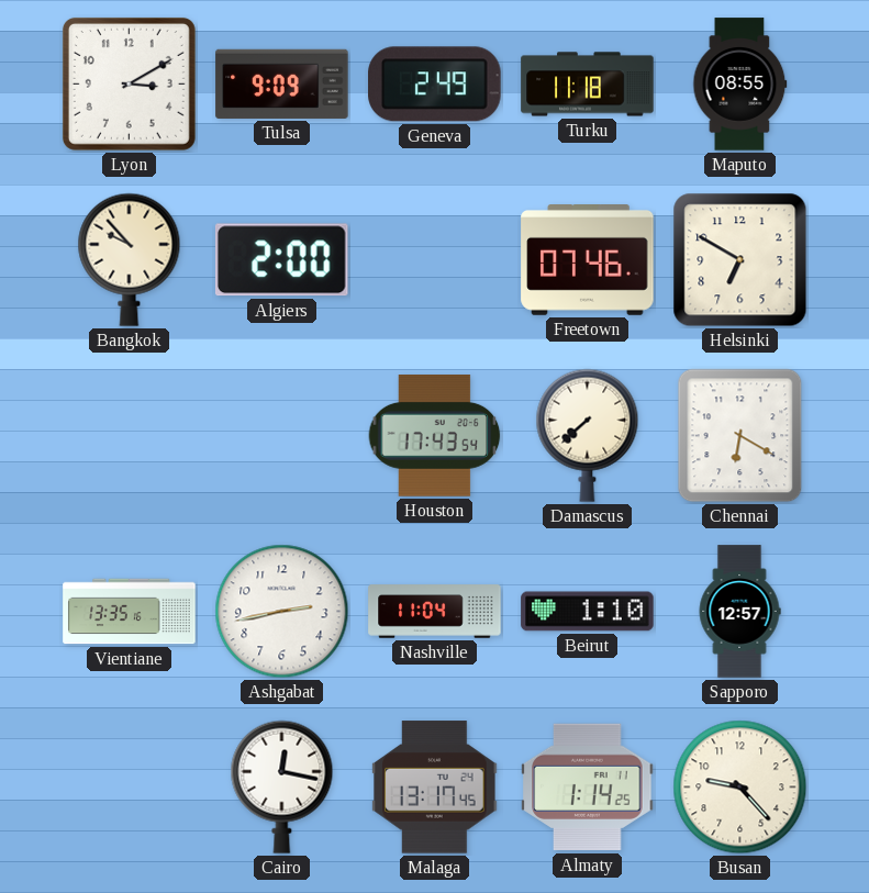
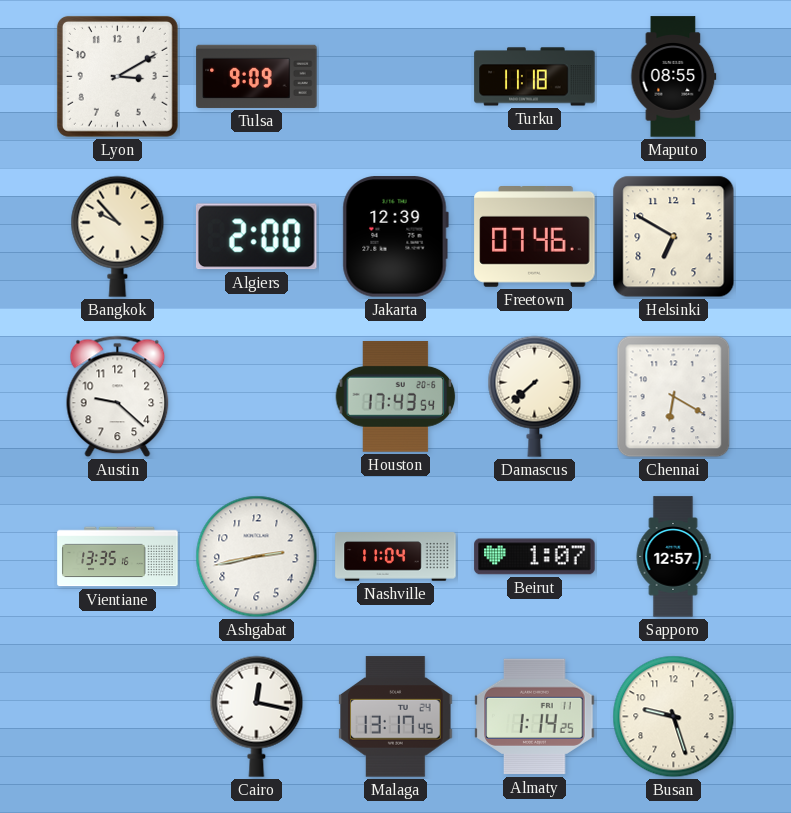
Geneva: 2:49 -> none (435, 85)
Jakarta: none -> 12:39 (395, 237)
Austin: none -> 9:22 (118, 397)
Beirut: 1:10 -> 1:07 (535, 557)
Busan: 9:23 -> 9:27 (674, 717)
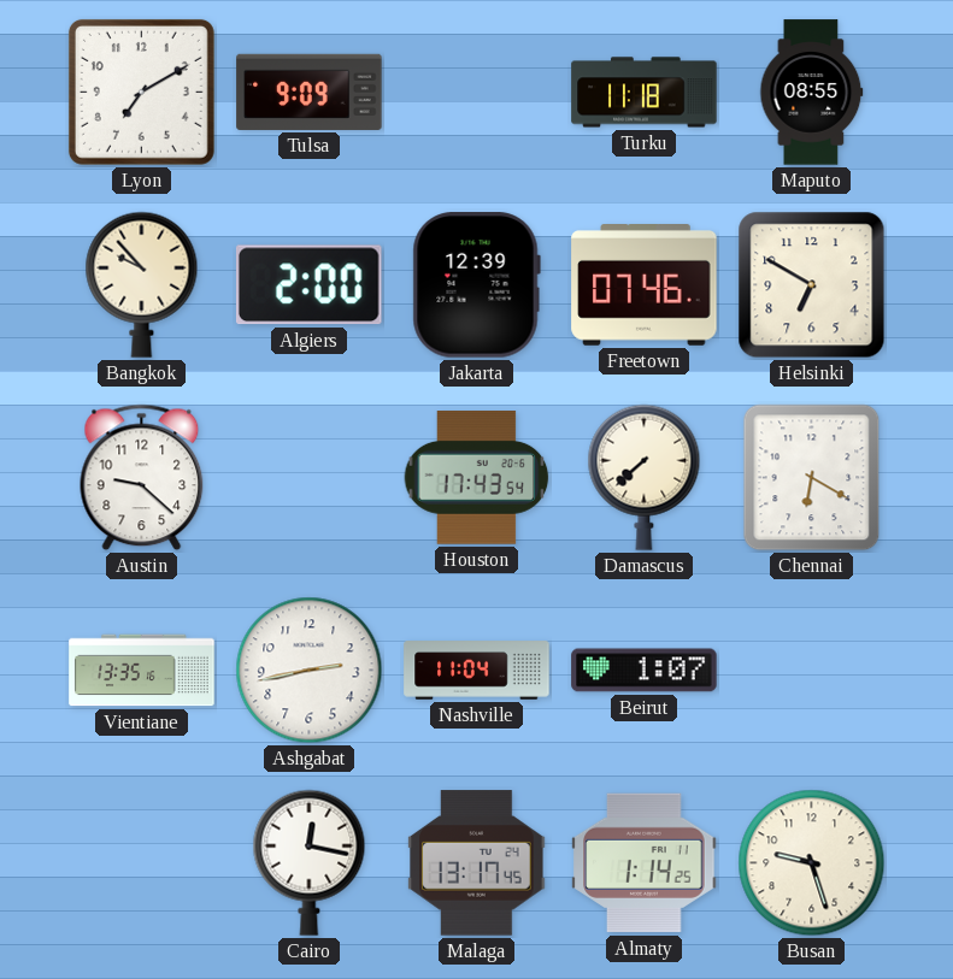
Lyon: 3:10 -> 7:10 (141, 92)
Sapporo: 12:57 -> none (673, 557)
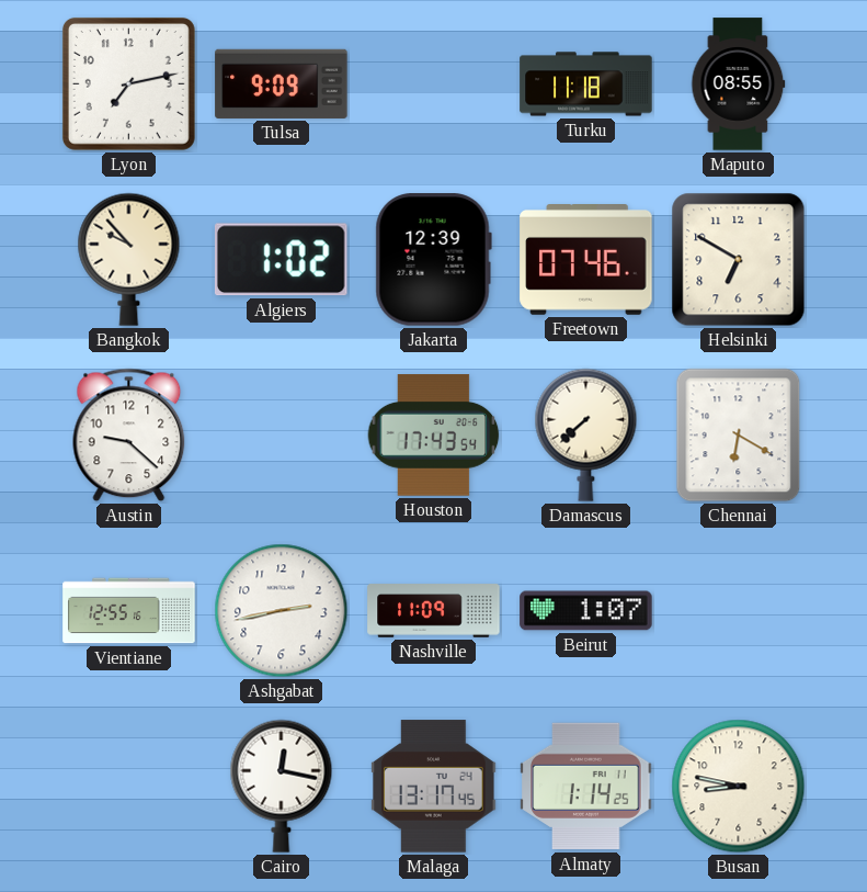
Lyon: 7:10 -> 7:13 (128, 83)
Algiers: 2:00 -> 1:02 (281, 260)
Vientiane: 13:35 -> 12:55 (129, 611)
Nashville: 11:04 -> 11:09 (434, 611)
Busan: 9:27 -> 8:47 (739, 787)
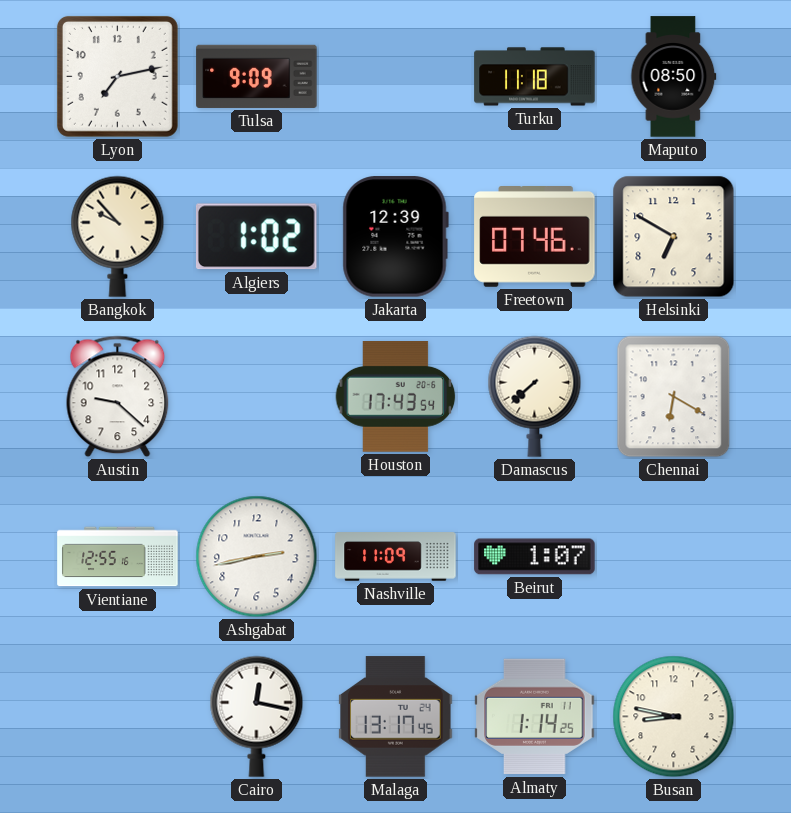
Maputo: 08:55 -> 08:50 (674, 77)
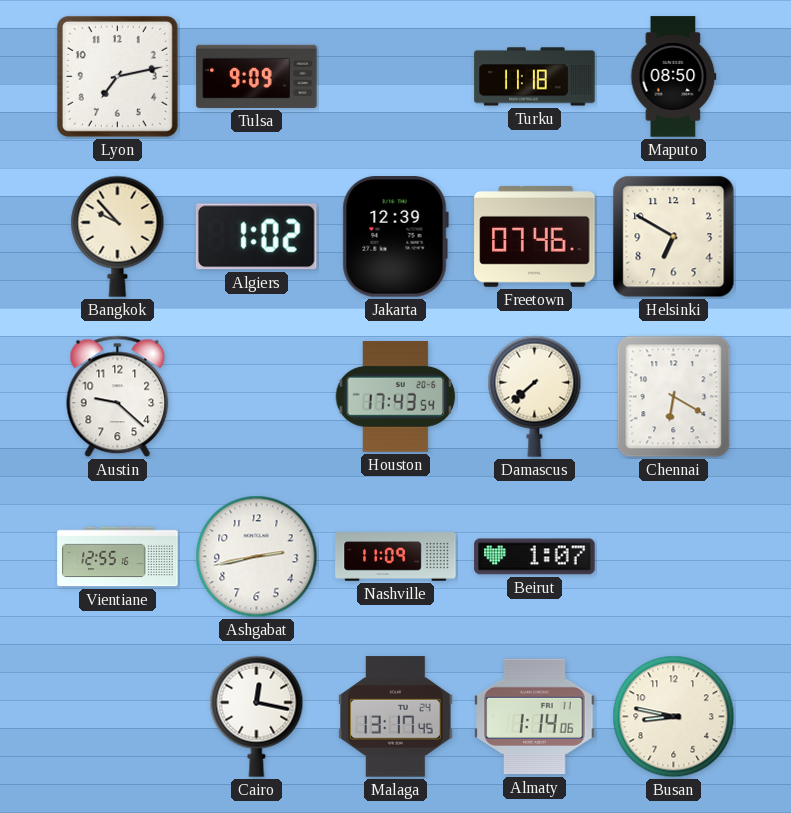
Almaty: 1:14:25 -> 1:14:06 (535, 717)
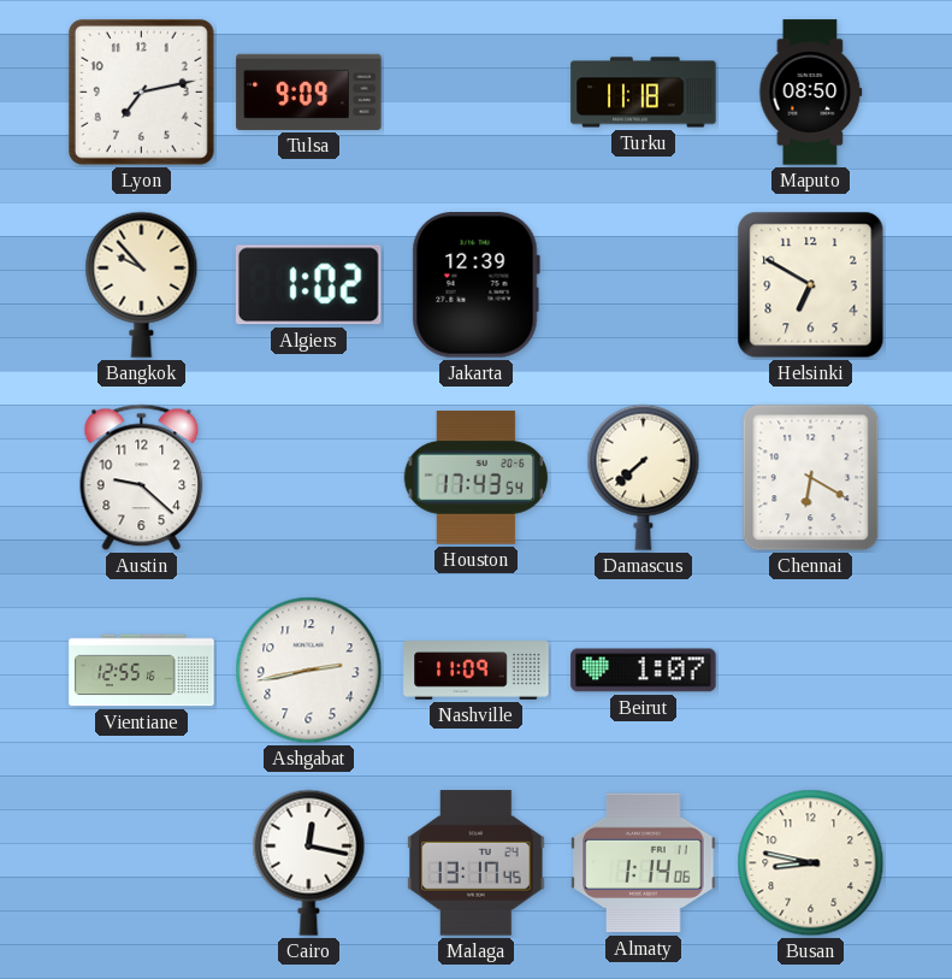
Freetown: 07:46 -> none (535, 237)
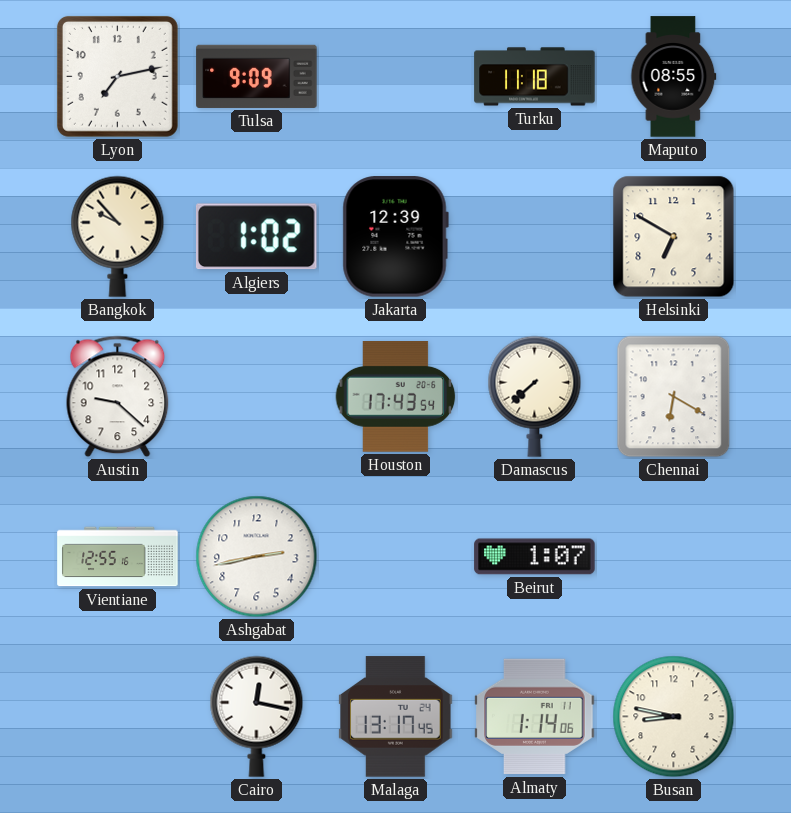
Maputo: 08:50 -> 08:55 (674, 77)
Nashville: 11:09 -> none (477, 671)
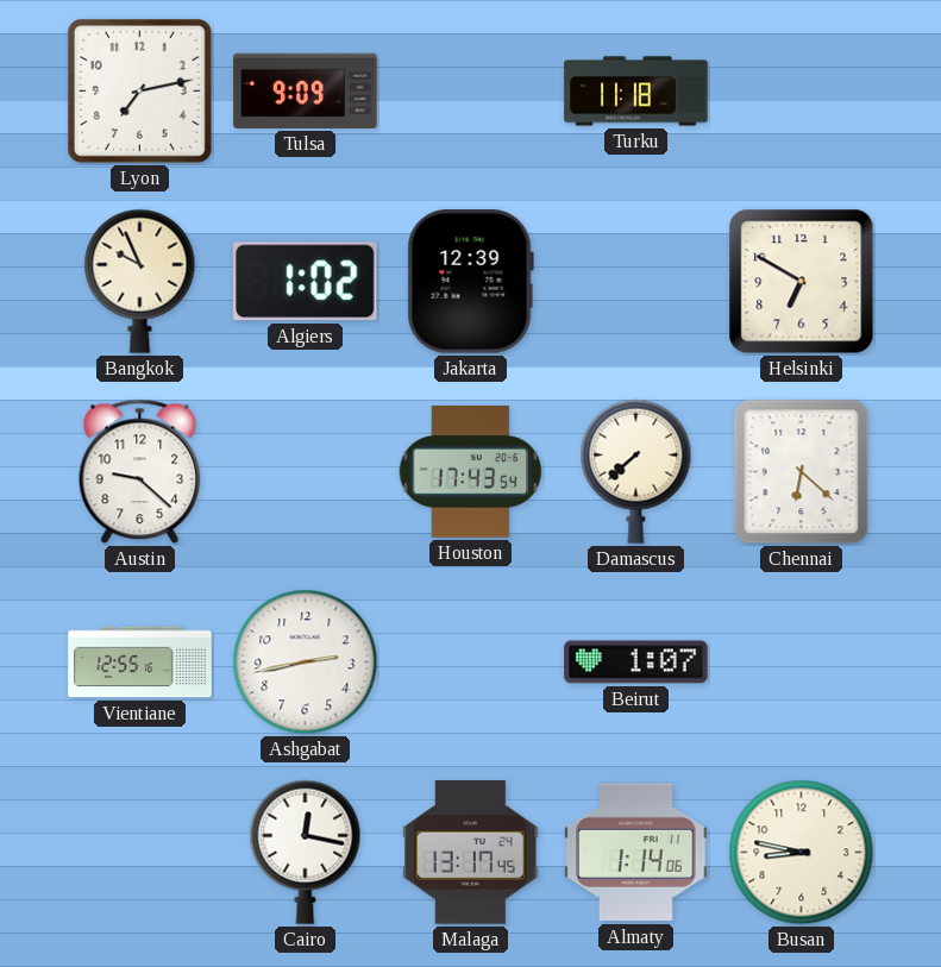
Maputo: 08:55 -> none (674, 77)
Bangkok: 9:53 -> 9:56 (140, 281)
Chennai: 6:20 -> 6:22 (802, 472)
